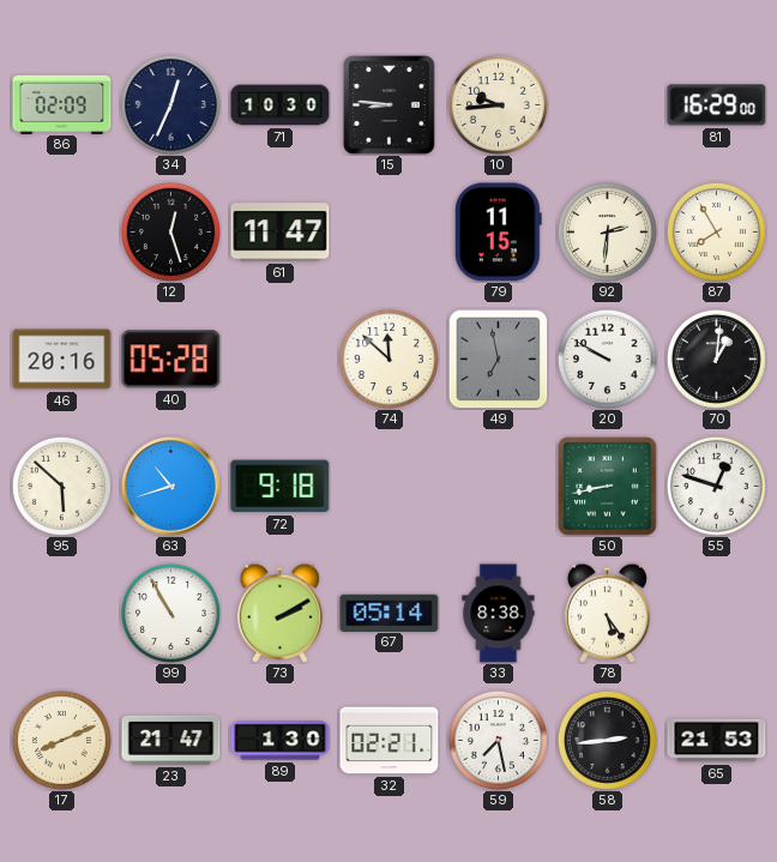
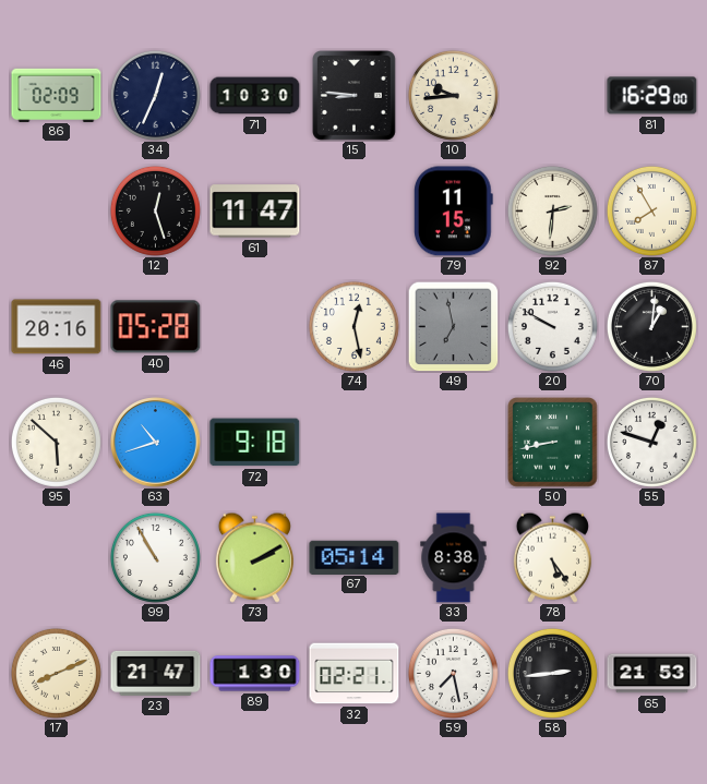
74: 11:52 -> 12:28 (353, 326)
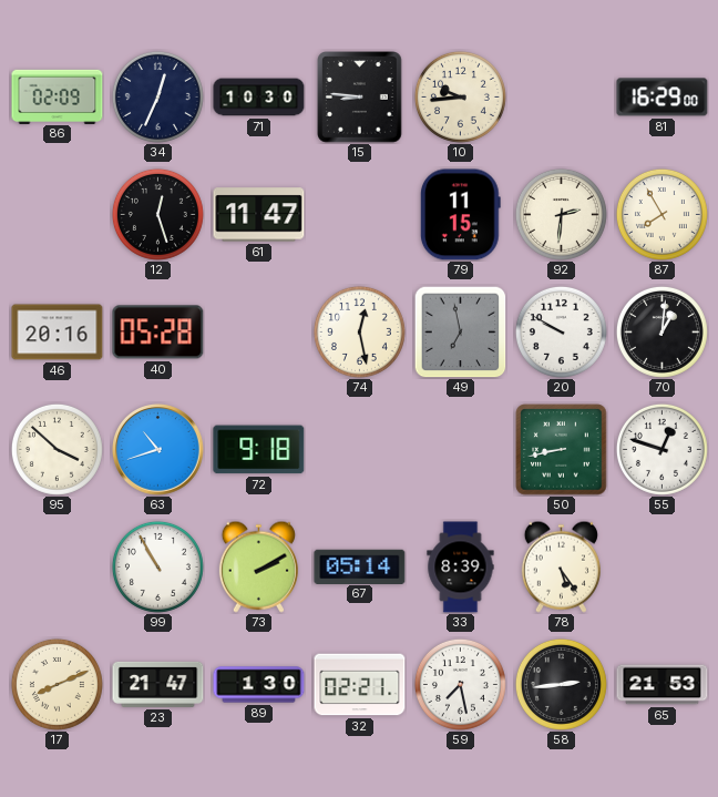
95: 5:52 -> 3:52 (57, 449)
33: 8:38 -> 8:39 (461, 568)
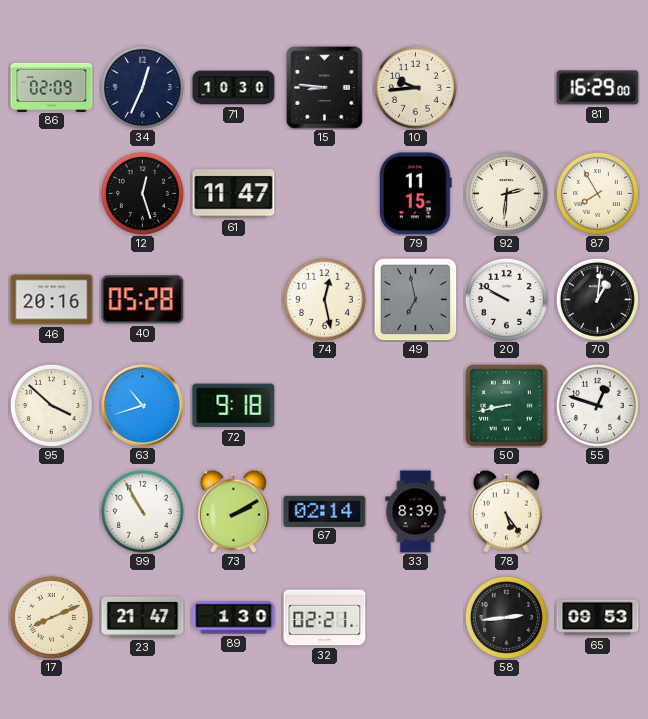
67: 05:14 -> 02:14 (325, 511)
59: 7:28 -> none (460, 684)
65: 21:53 -> 09:53 (598, 618)
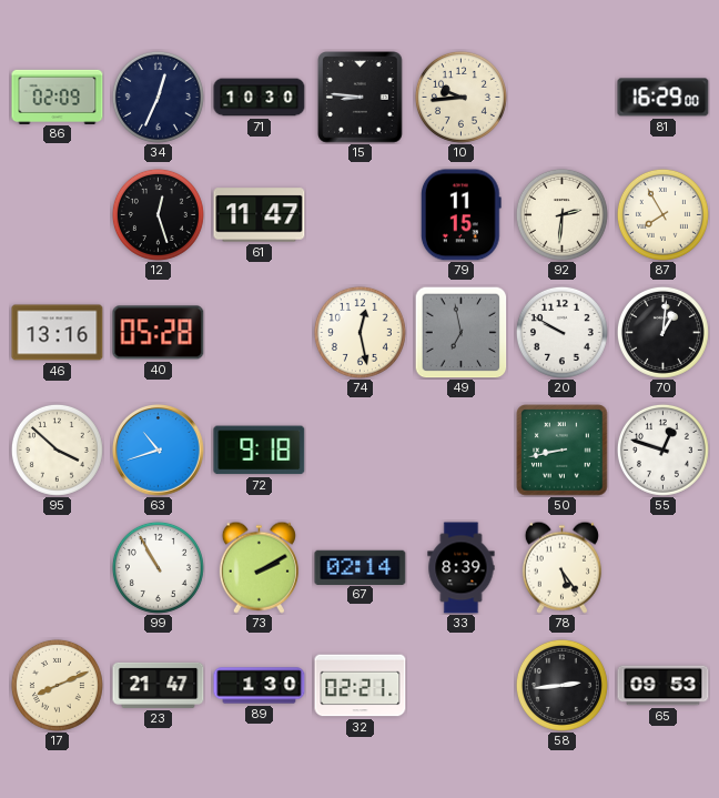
46: 20:16 -> 13:16 (58, 333)
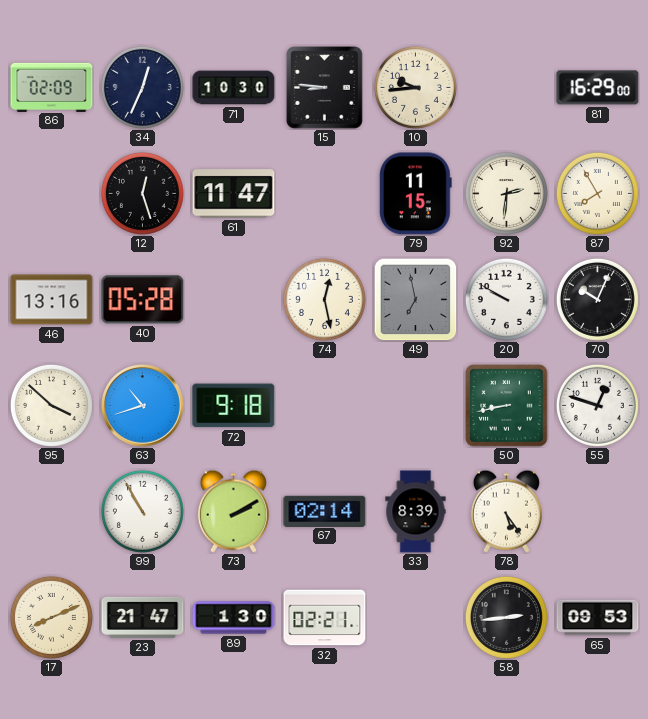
70: 1:01 -> 10:04 (597, 299)
